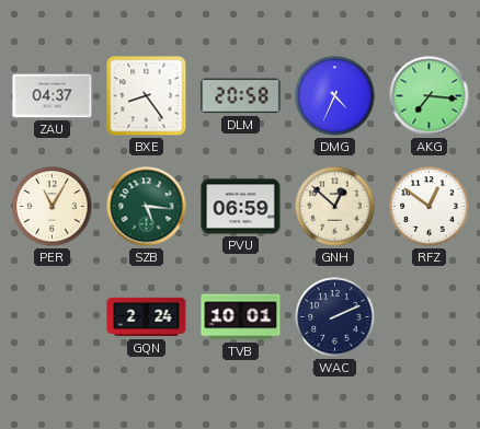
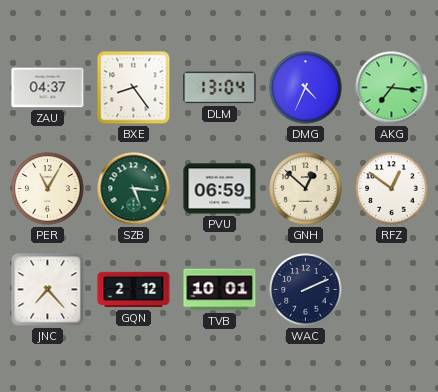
DLM: 20:58 -> 13:04 (220, 88)
JNC: none -> 7:23 (48, 290)
GQN: 2:24 -> 2:12 (134, 290)
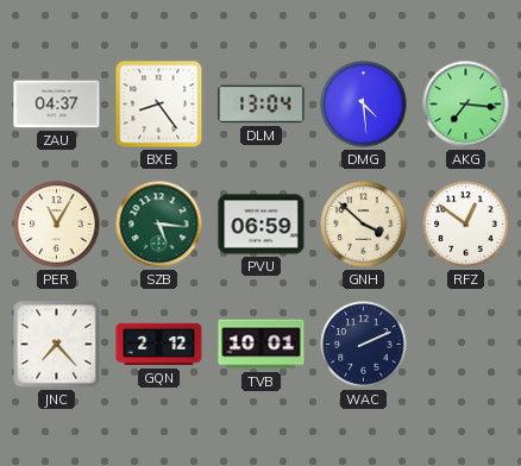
DMG: 4:34 -> 4:29 (364, 105)
GNH: 12:52 -> 3:52 (364, 225)
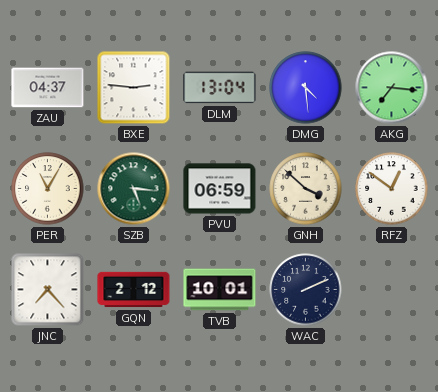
BXE: 8:24 -> 2:46 (134, 88)
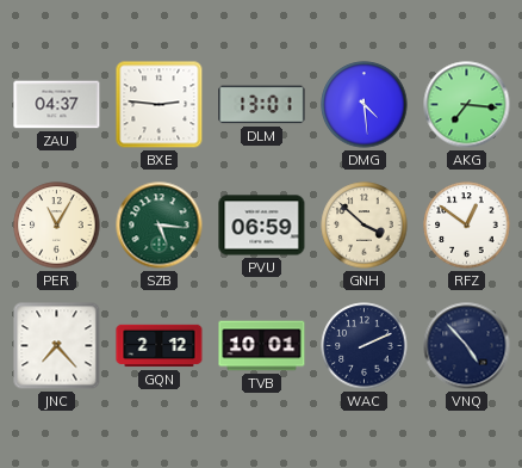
DLM: 13:04 -> 13:01 (262, 105)
VNQ: none -> 4:53 (467, 346)
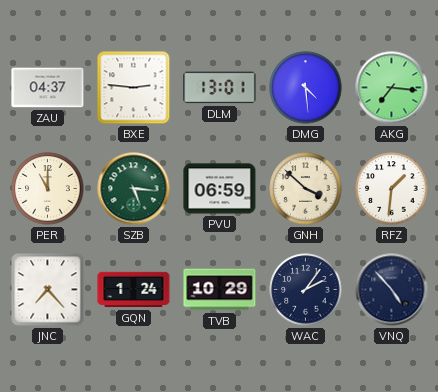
PER: 11:05 -> 11:00 (48, 189)
RFZ: 12:51 -> 1:31 (392, 189)
GQN: 2:12 -> 1:24 (134, 290)
TVB: 10:01 -> 10:29 (220, 290)
WAC: 2:11 -> 2:06 (306, 290)
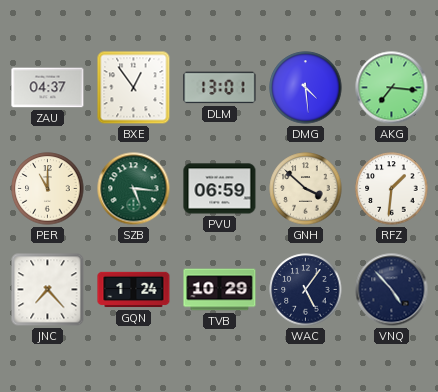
BXE: 2:46 -> 12:54 (134, 88)
WAC: 2:06 -> 5:06 (306, 290)
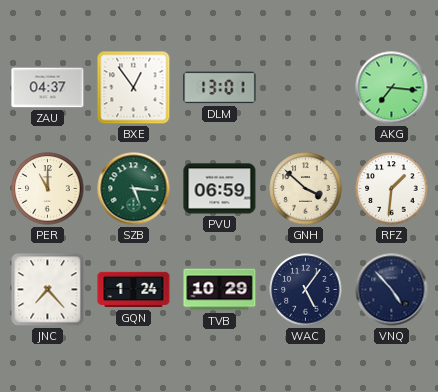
DMG: 4:29 -> none (306, 88)
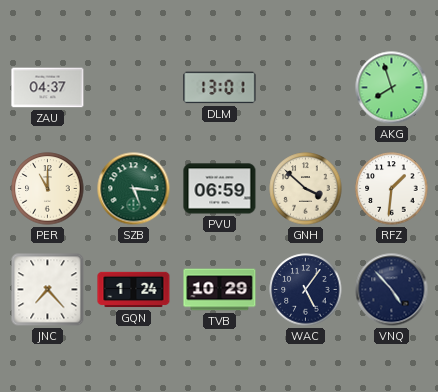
BXE: 12:54 -> none (134, 88)
AKG: 7:16 -> 7:57 (392, 88)
